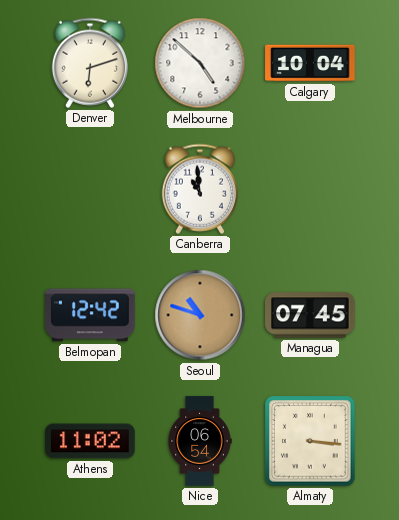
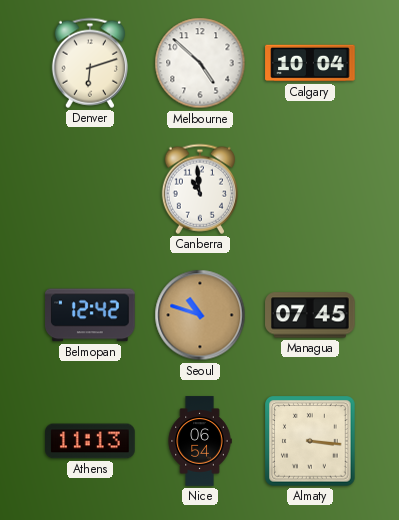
Athens: 11:02 -> 11:13 (90, 441)
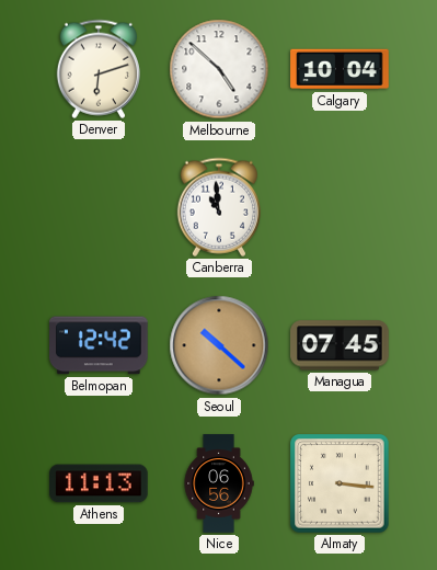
Seoul: 10:48 -> 10:22 (219, 345)
Nice: 06:54 -> 06:56 (219, 483)
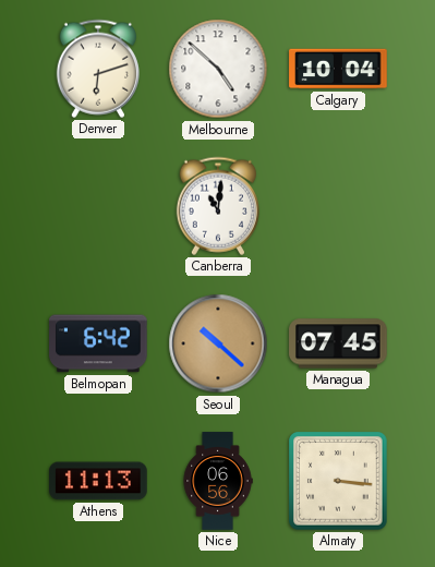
Canberra: 10:59 -> 11:01 (218, 206)
Belmopan: 12:42 -> 6:42 (98, 343)
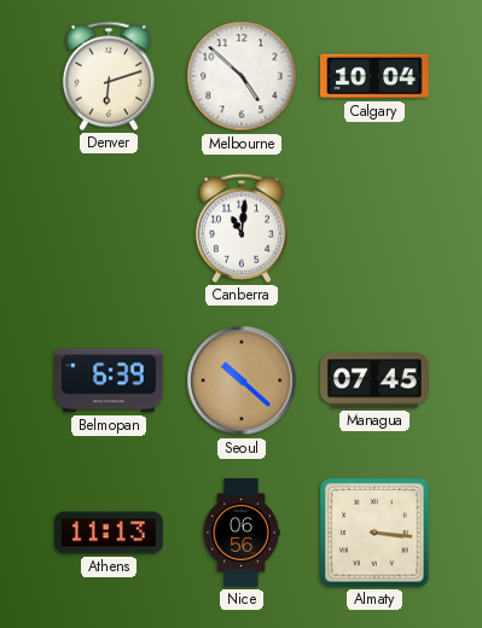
Belmopan: 6:42 -> 6:39 (109, 380)
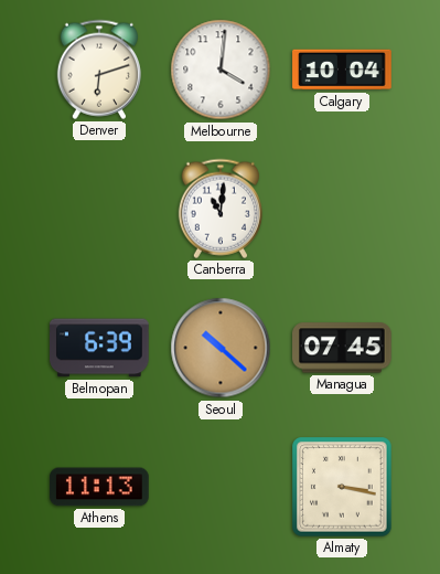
Melbourne: 4:52 -> 4:01 (221, 70)
Nice: 06:56 -> none (242, 533)
Almaty: 3:16 -> 3:17 (342, 487)
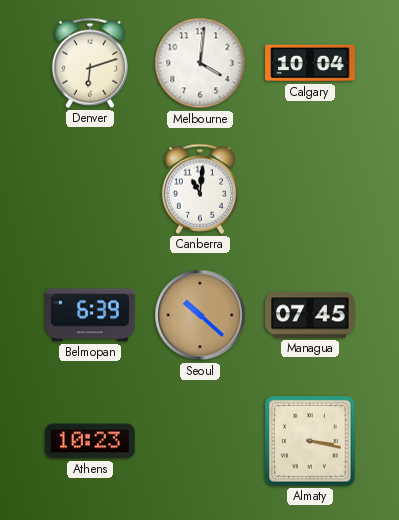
Athens: 11:13 -> 10:23 (90, 441)
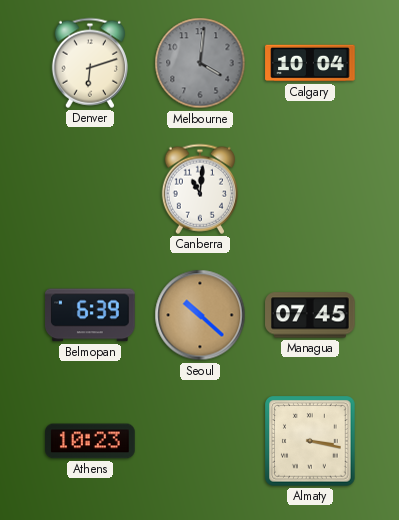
Melbourne dial: white -> grey (200, 63)
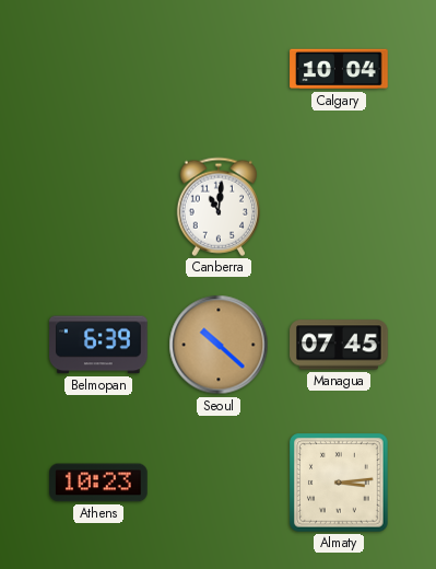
Denver: 6:12 -> none (90, 63)
Melbourne: 4:01 -> none (200, 63)
Almaty: 3:17 -> 3:14 (339, 483)
